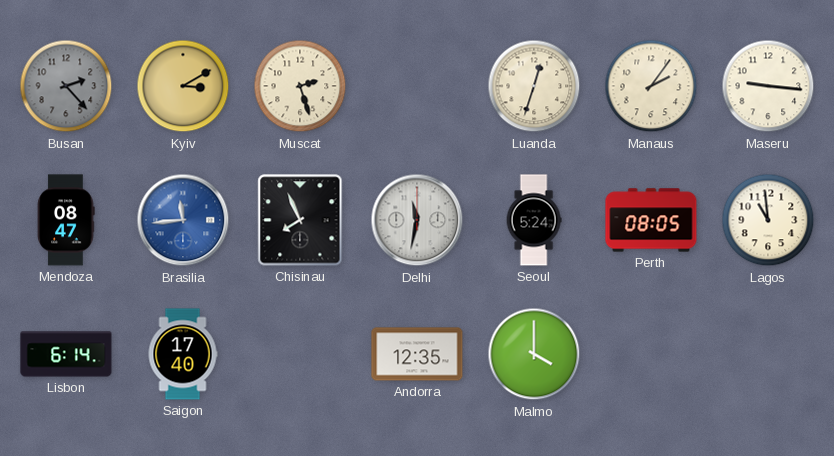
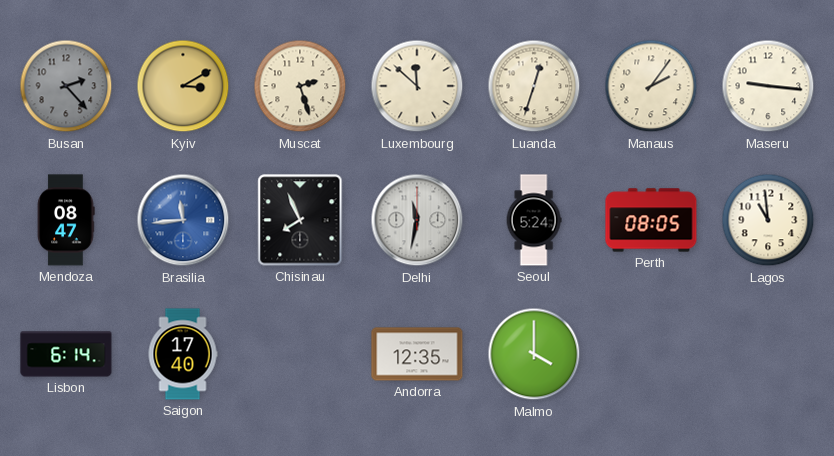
Luxembourg: none -> 11:52 (417, 86)
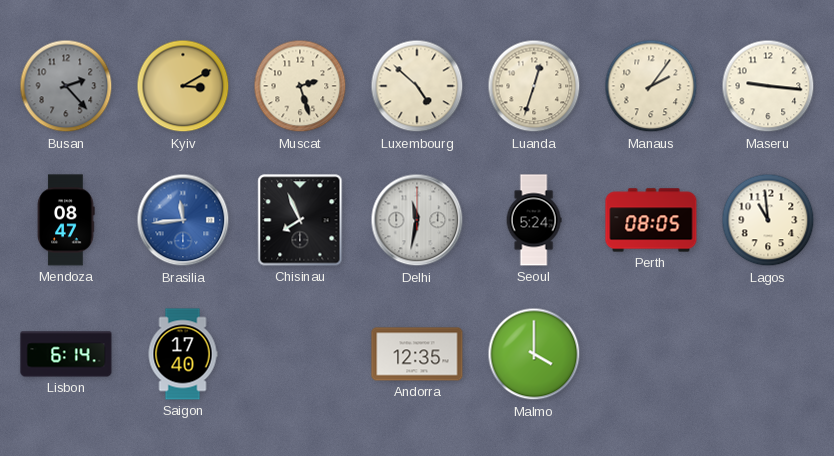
Luxembourg: 11:52 -> 4:52 (417, 86)
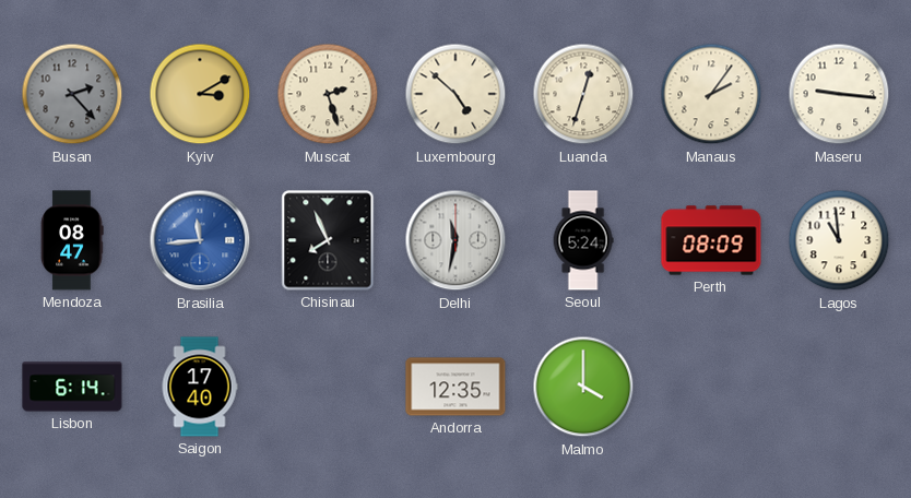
Perth: 08:05 -> 08:09 (711, 240)
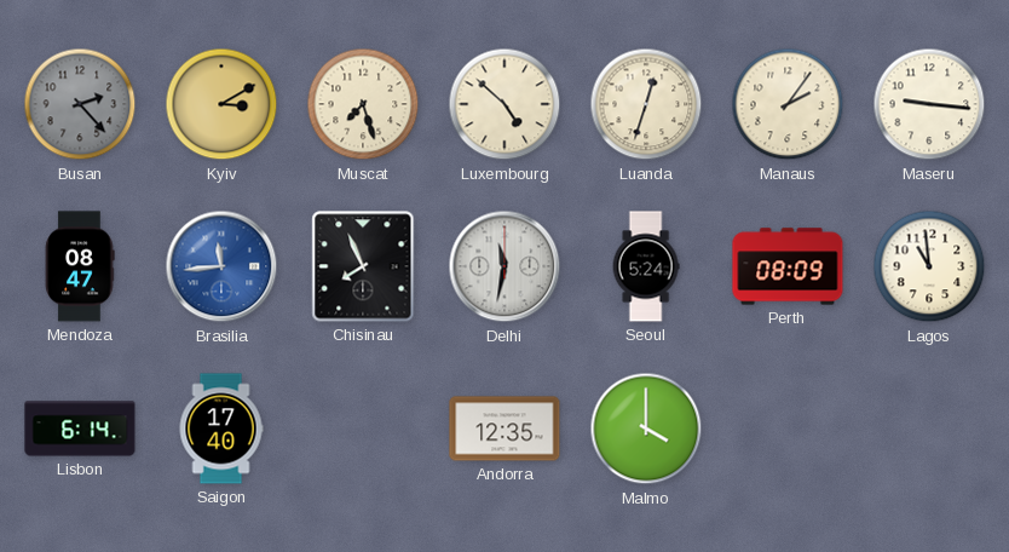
Muscat: 2:27 -> 7:27 (363, 104)
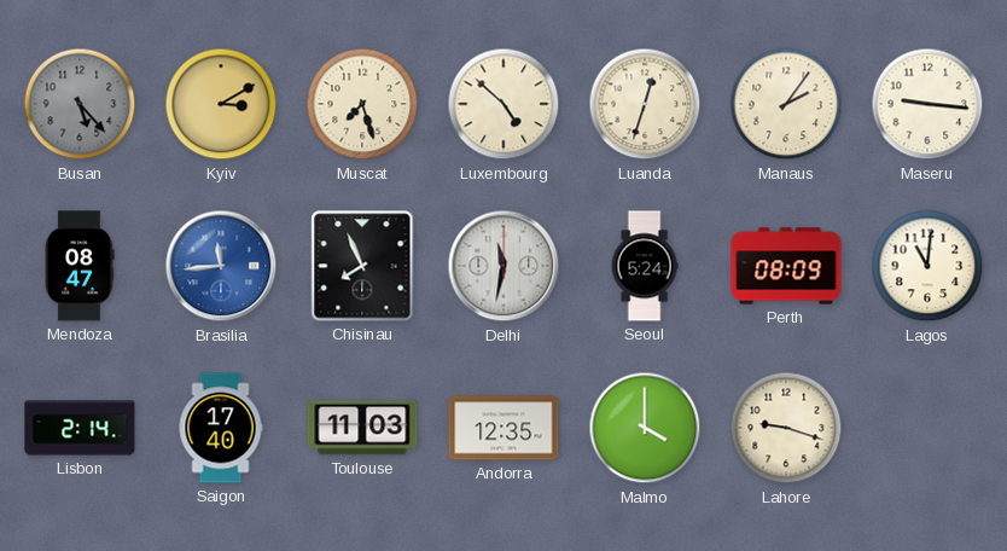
Busan: 2:23 -> 5:23 (80, 104)
Lagos: 10:59 -> 11:01 (927, 266)
Lisbon: 6:14 -> 2:14 (80, 428)
Toulouse: none -> 11:03 (362, 428)
Lahore: none -> 9:18 (786, 428)
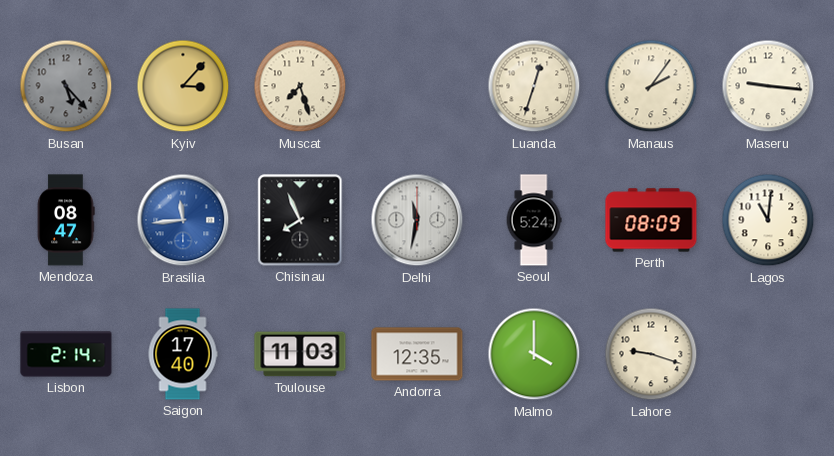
Kyiv: 3:10 -> 3:07 (183, 86)
Luxembourg: 4:52 -> none (503, 104)
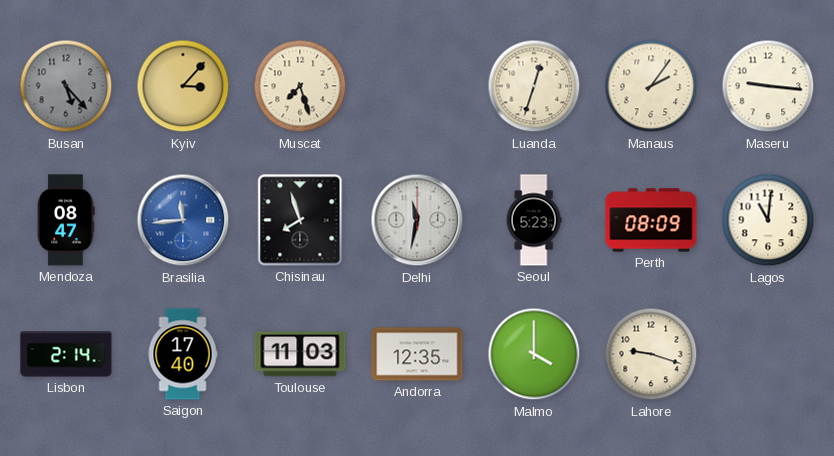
Chisinau: 7:56 -> 7:57 (300, 220)
Seoul: 5:24 -> 5:23 (534, 220)
